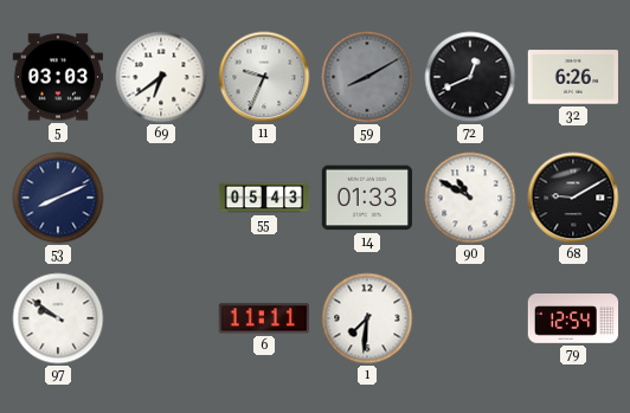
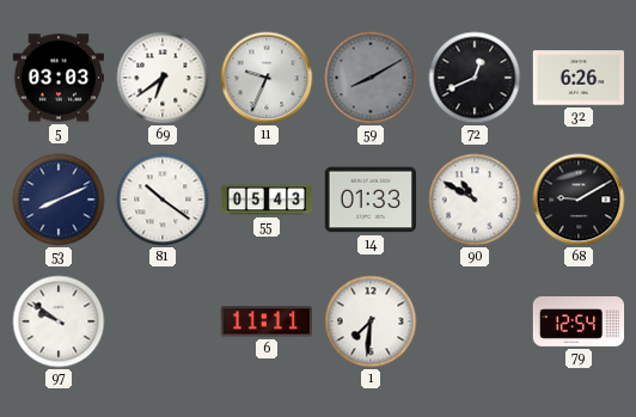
81: none -> 10:21 (163, 200)
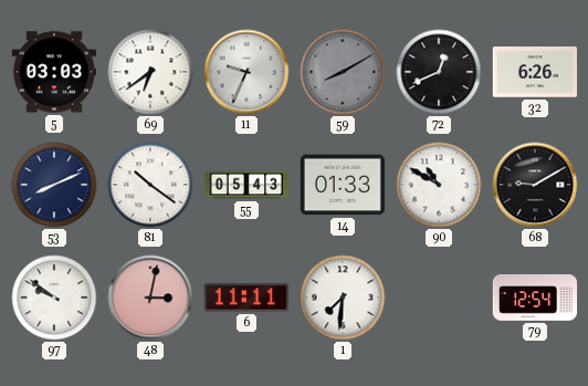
48: none -> 3:02 (150, 298)
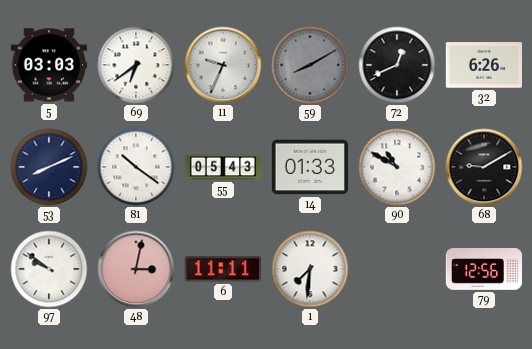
79: 12:54 -> 12:56 (484, 270)
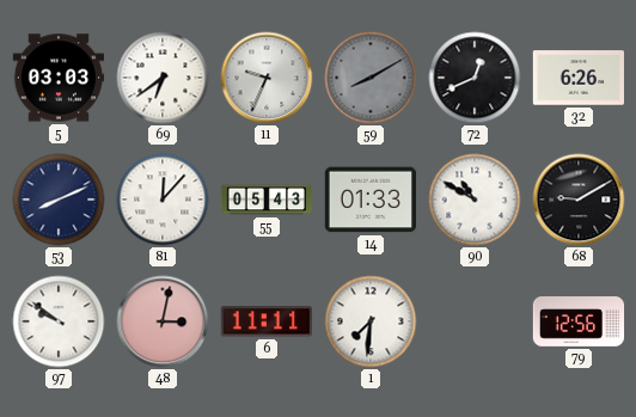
81: 10:21 -> 12:07 (163, 200)
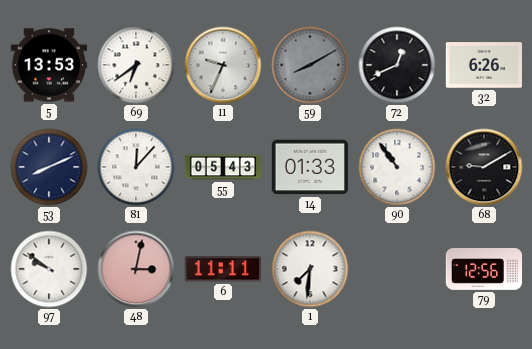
5: 03:03 -> 13:53 (48, 65)
90: 10:50 -> 10:54 (397, 167)
